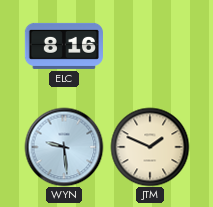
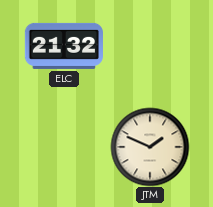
ELC: 8:16 -> 21:32 (64, 46)
WYN: 9:29 -> none (64, 147)
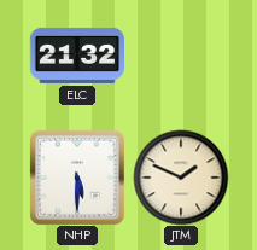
NHP: none -> 5:30 (77, 178)
